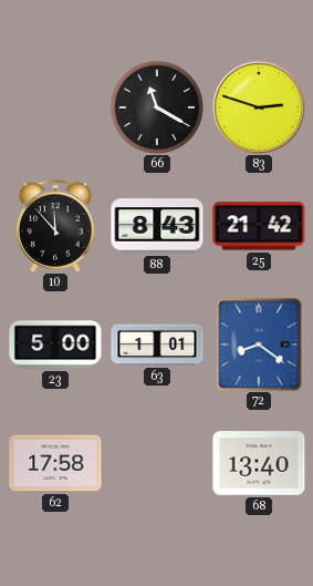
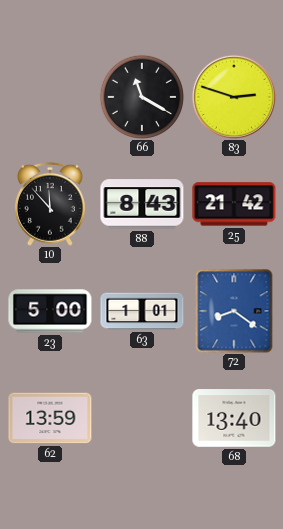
62: 17:58 -> 13:59 (50, 418)
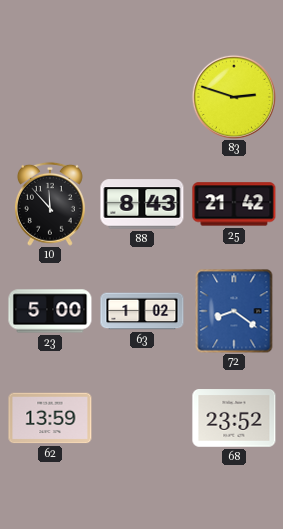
66: 11:20 -> none (142, 97)
63: 1:01 -> 1:02 (142, 311)
68: 13:40 -> 23:52 (234, 418)
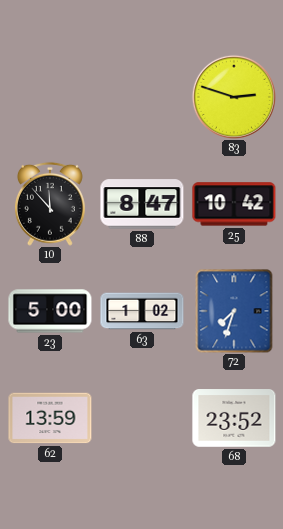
88: 8:43 -> 8:47 (142, 204)
25: 21:42 -> 10:42 (234, 204)
72: 8:21 -> 7:33 (234, 311)
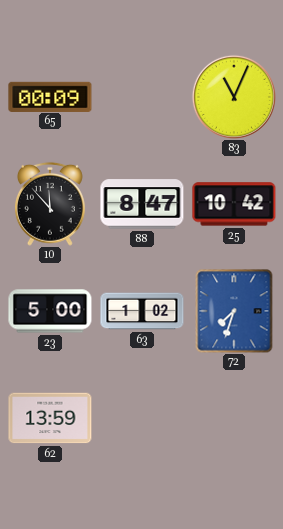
65: none -> 00:09 (50, 96)
83: 2:48 -> 11:04 (234, 97)
68: 23:52 -> none (234, 418)
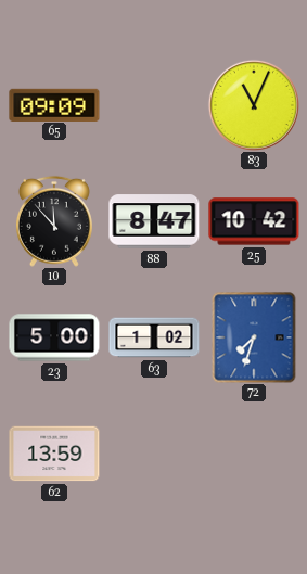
65: 00:09 -> 09:09 (54, 104)
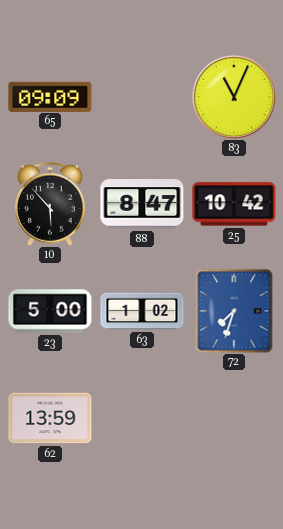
10: 11:53 -> 5:53 (50, 204)
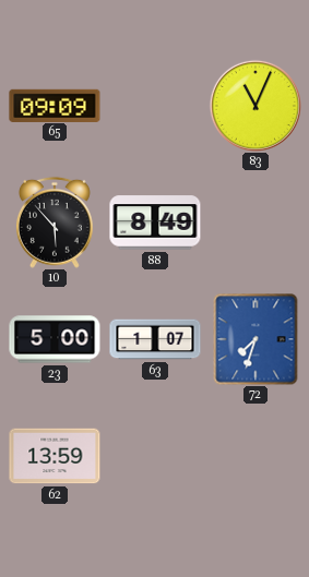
88: 8:47 -> 8:49 (155, 223)
25: 10:42 -> none (234, 204)
63: 1:02 -> 1:07 (155, 339)
